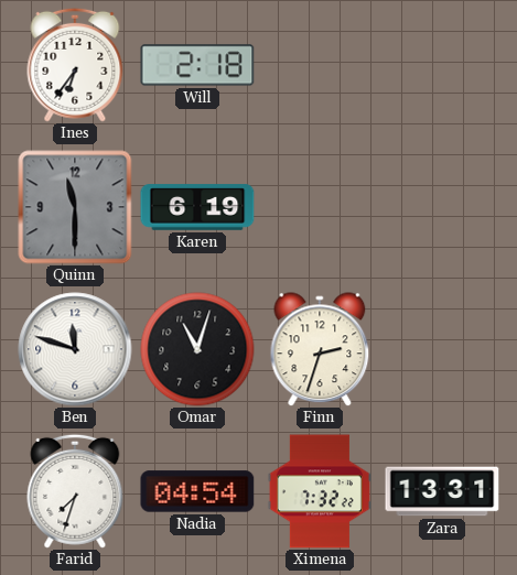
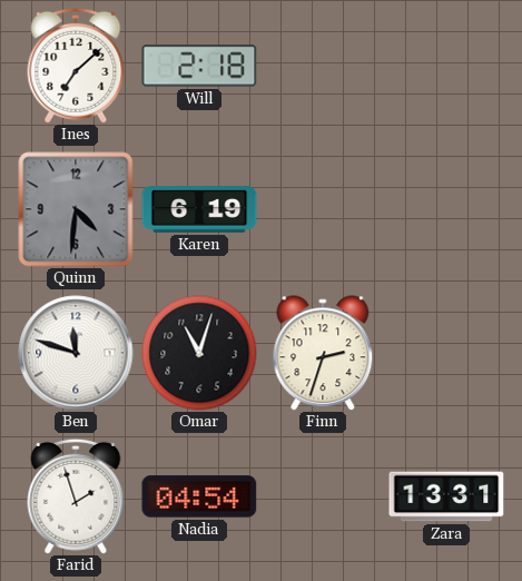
Ines: 6:36 -> 7:08 (76, 66)
Quinn: 11:30 -> 4:31 (76, 209)
Farid: 7:33 -> 1:57 (76, 496)
Ximena: 7:32 -> none (320, 491)
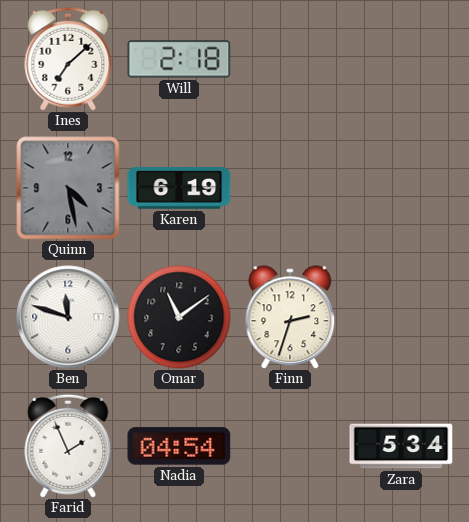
Quinn: 4:31 -> 4:28 (68, 188)
Omar: 11:03 -> 11:09 (179, 317)
Farid: 1:57 -> 1:56 (68, 446)
Zara: 13:31 -> 5:34 (401, 446)
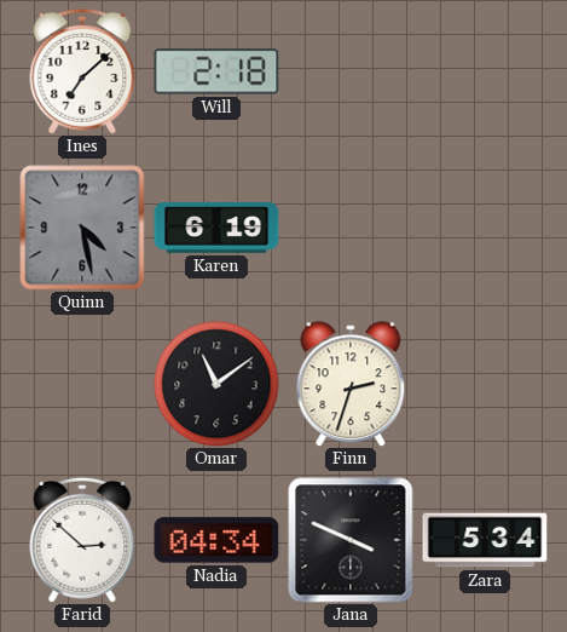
Ben: 11:48 -> none (68, 317)
Farid: 1:56 -> 2:52 (82, 540)
Nadia: 04:54 -> 04:34 (216, 540)
Jana: none -> 3:49 (351, 540)
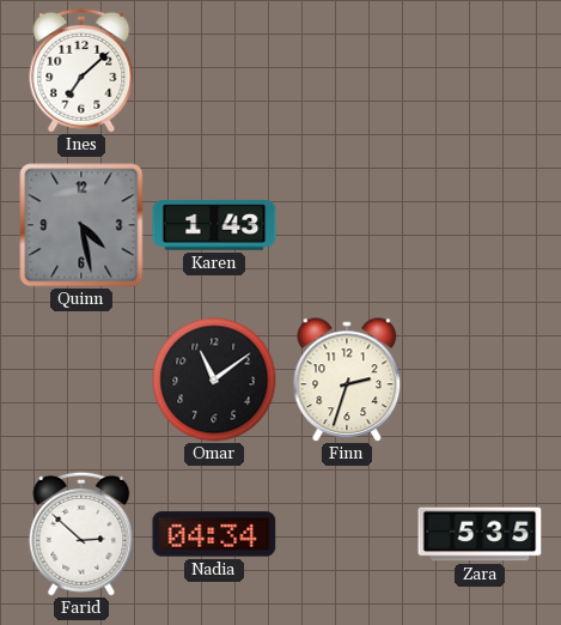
Will: 2:18 -> none (216, 71)
Karen: 6:19 -> 1:43 (214, 225)
Jana: 3:49 -> none (351, 540)
Zara: 5:34 -> 5:35 (480, 534)
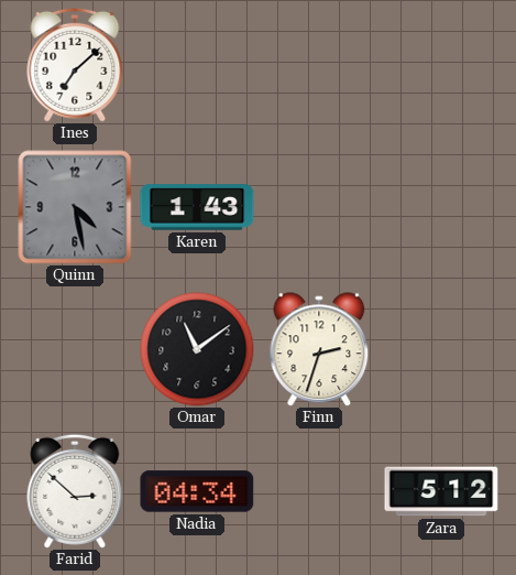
Zara: 5:35 -> 5:12 (441, 491)
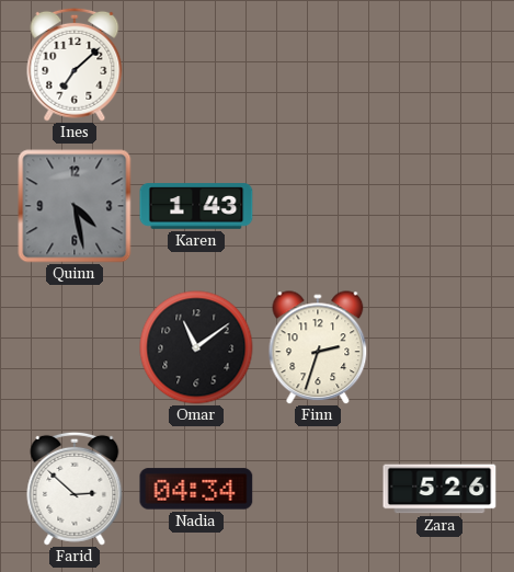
Zara: 5:12 -> 5:26 (439, 489)
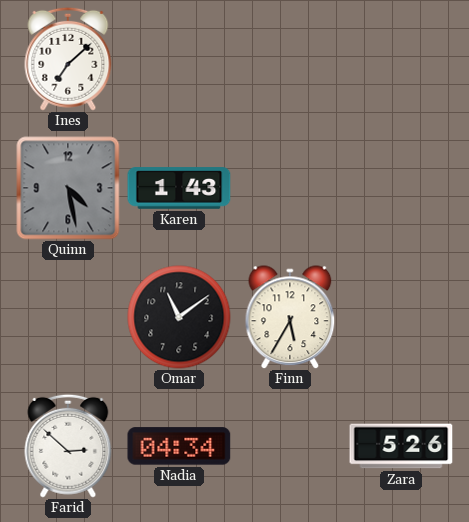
Finn: 2:33 -> 5:35 (290, 317)
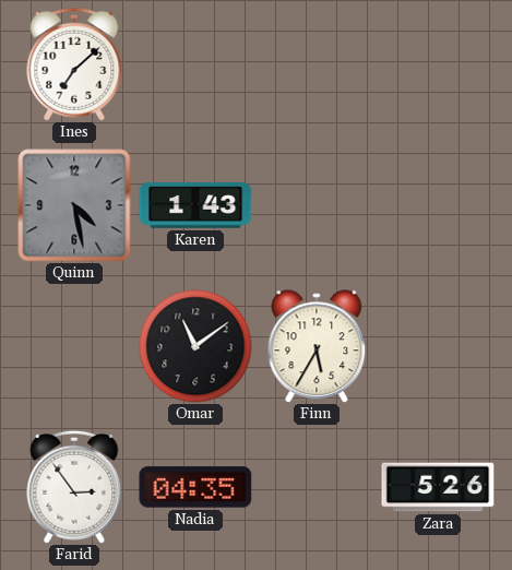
Farid: 2:52 -> 2:54 (74, 487)
Nadia: 04:34 -> 04:35 (195, 487)
